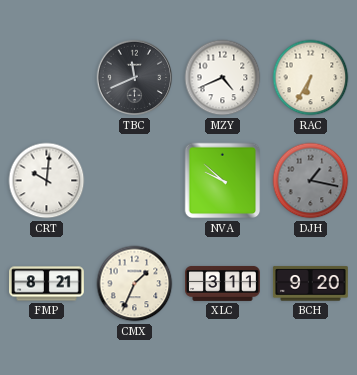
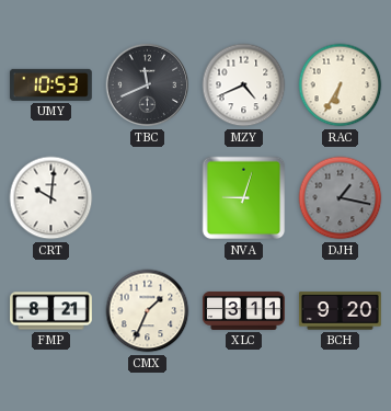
UMY: none -> 10:53 (50, 84)
NVA: 9:52 -> 9:03 (244, 198)
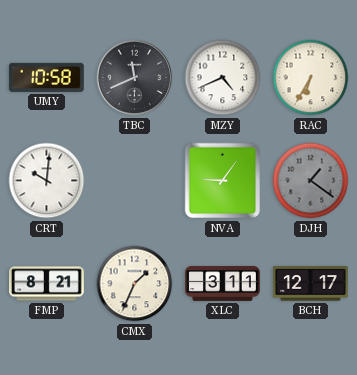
UMY: 10:53 -> 10:58 (46, 77)
NVA: 9:03 -> 9:06 (223, 181)
DJH: 1:17 -> 1:21 (311, 181)
BCH: 9:20 -> 12:17 (310, 284)
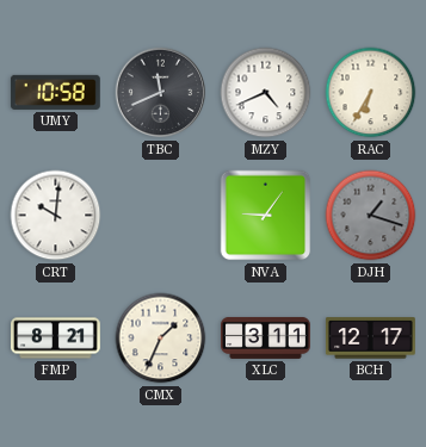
DJH: 1:21 -> 1:18 (371, 216)
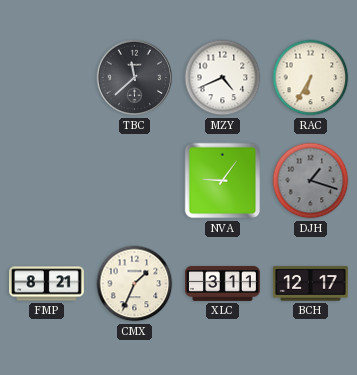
UMY: 10:58 -> none (55, 92)
TBC: 11:41 -> 11:38 (135, 78)
CRT: 10:01 -> none (56, 216)
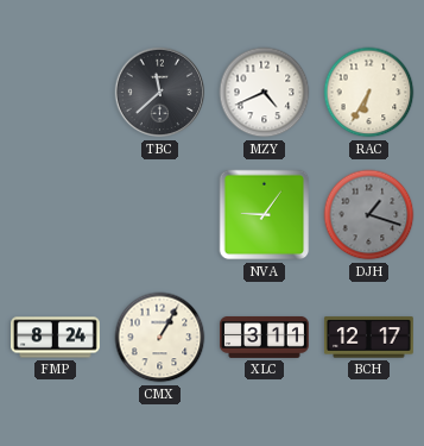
FMP: 8:21 -> 8:24 (56, 338)
CMX: 1:34 -> 1:05 (160, 338)
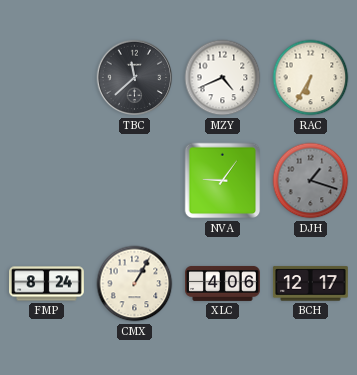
XLC: 3:11 -> 4:06 (223, 283)
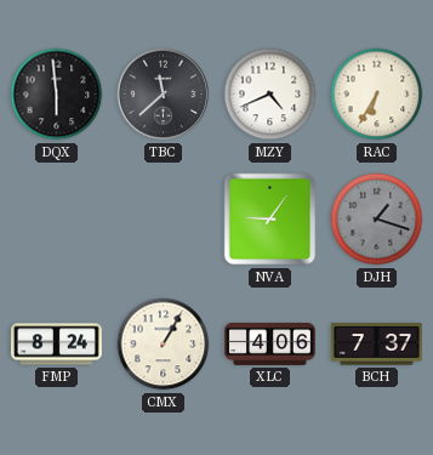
DQX: none -> 5:59 (57, 95)
BCH: 12:17 -> 7:37 (376, 345)
